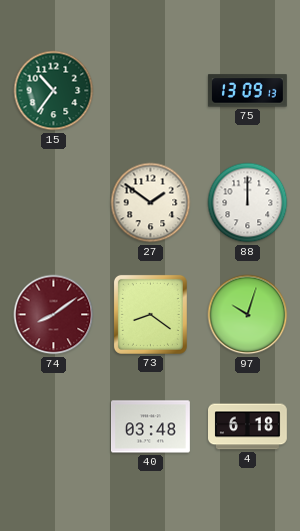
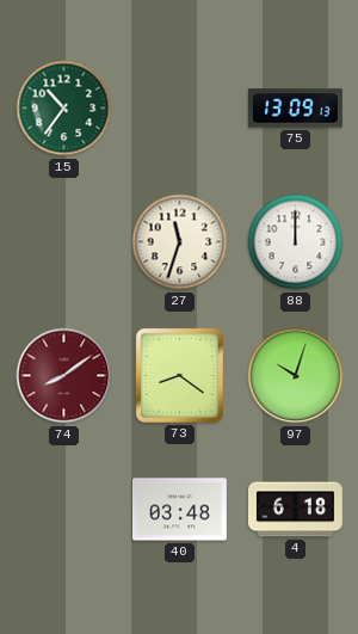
27: 1:51 -> 11:33 (180, 242)
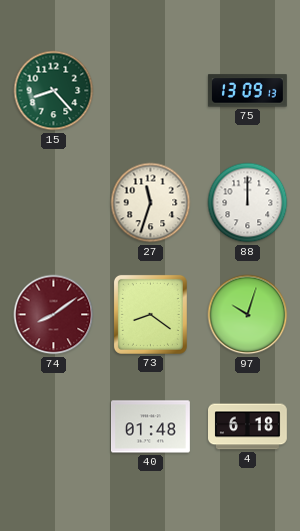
15: 10:36 -> 8:23 (54, 91)
40: 03:48 -> 01:48 (151, 427)
